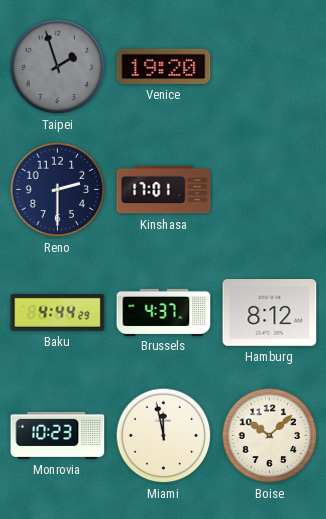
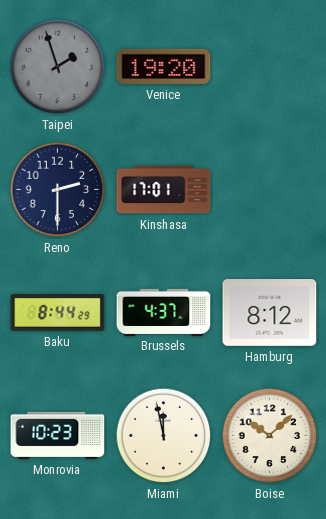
Baku: 4:44 -> 8:44 (58, 313)
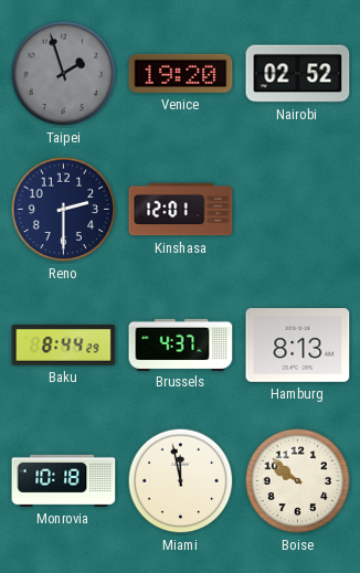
Nairobi: none -> 02:52 (298, 74)
Kinshasa: 17:01 -> 12:01 (181, 210)
Hamburg: 8:12 -> 8:13 (298, 346)
Monrovia: 10:23 -> 10:18 (64, 480)
Boise: 10:08 -> 9:52 (298, 481)
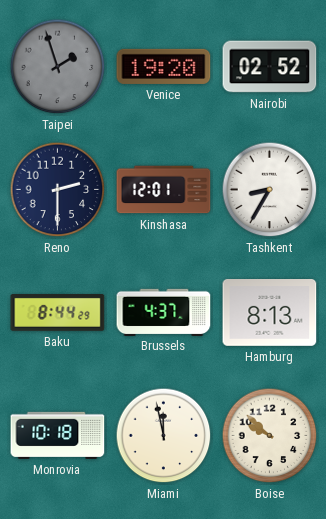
Tashkent: none -> 8:35 (270, 190)
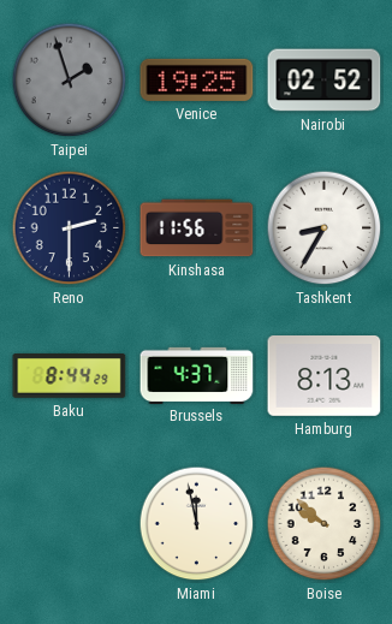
Venice: 19:20 -> 19:25 (197, 79)
Kinshasa: 12:01 -> 11:56 (197, 228)
Monrovia: 10:18 -> none (58, 435)
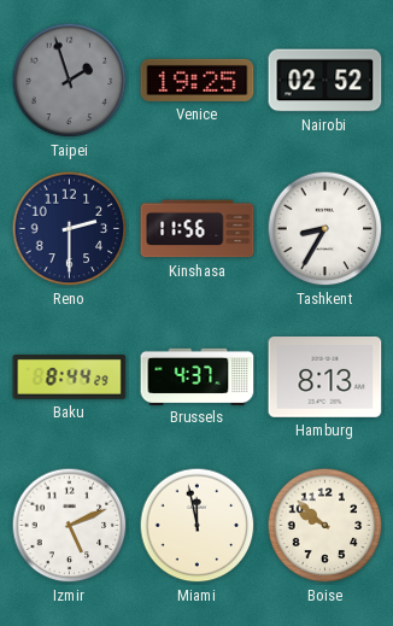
Izmir: none -> 5:11 (70, 526)
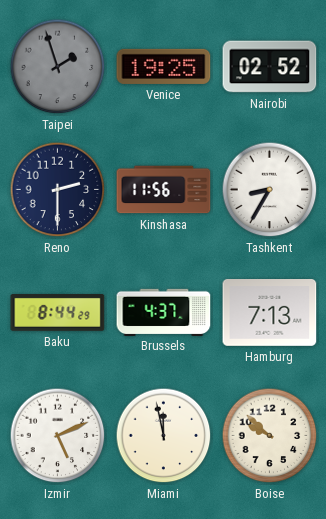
Hamburg: 8:13 -> 7:13 (270, 313)
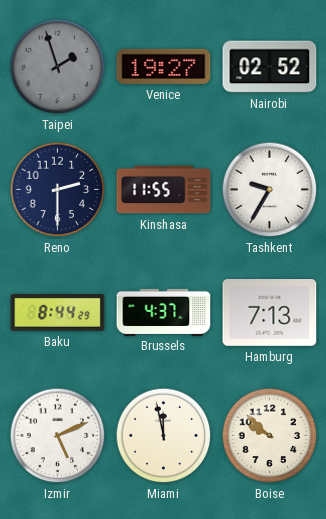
Venice: 19:25 -> 19:27 (164, 66)
Kinshasa: 11:56 -> 11:55 (164, 190)
Tashkent: 8:35 -> 9:35 (270, 190)
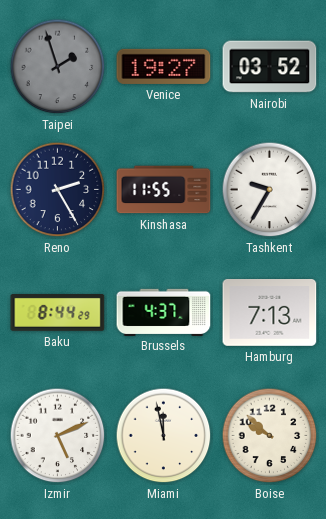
Nairobi: 02:52 -> 03:52 (270, 67)
Reno: 2:30 -> 2:25 (58, 190)
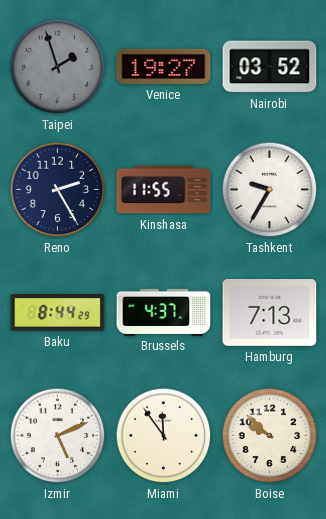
Miami: 11:58 -> 11:54 (164, 436)
